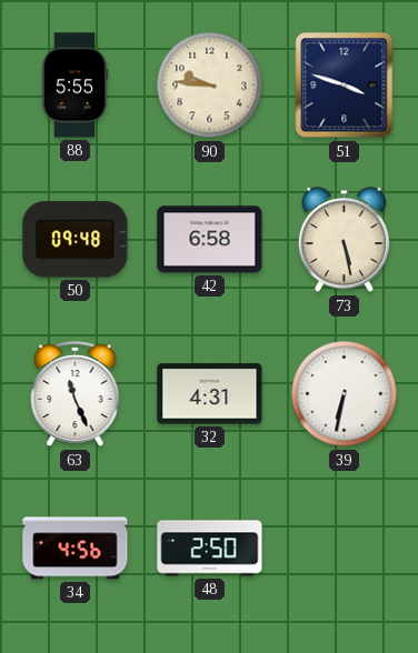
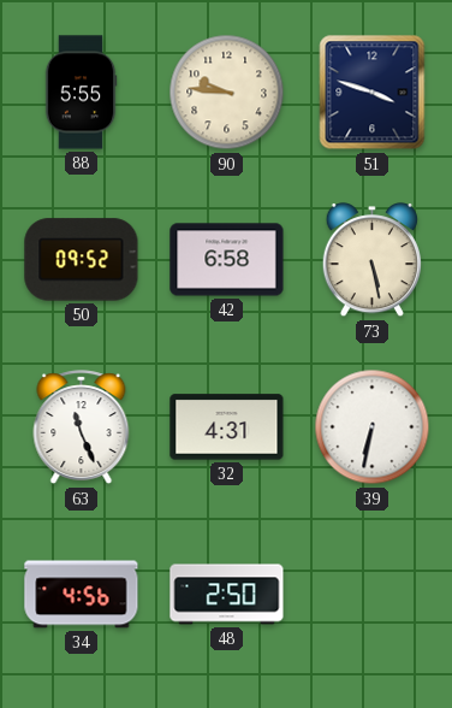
50: 09:48 -> 09:52 (82, 260)
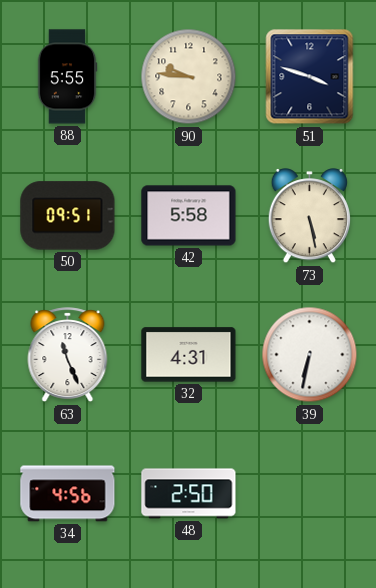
50: 09:52 -> 09:51 (68, 216)
42: 6:58 -> 5:58 (189, 216)
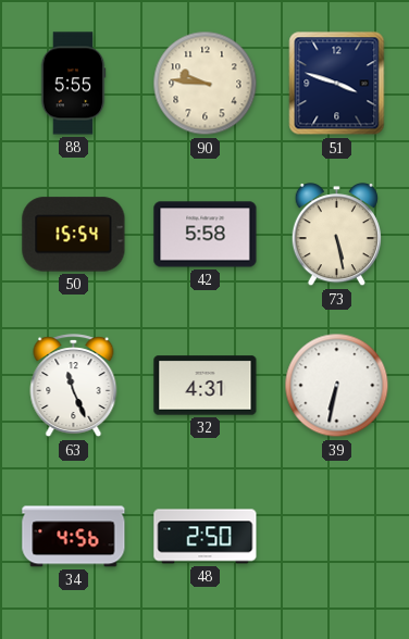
50: 09:51 -> 15:54 (74, 235)
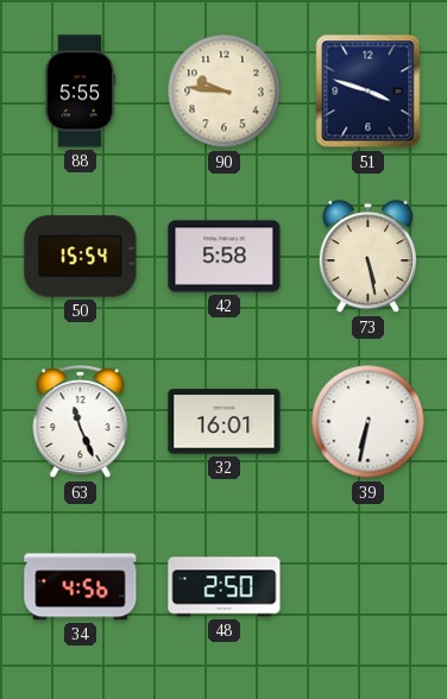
32: 4:31 -> 16:01 (225, 422)
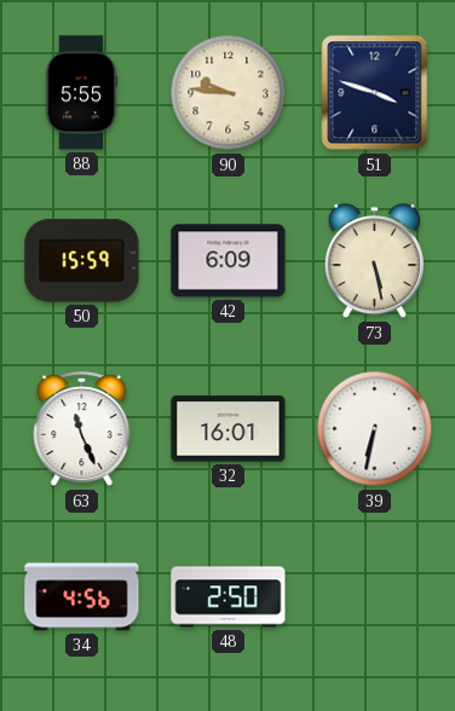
50: 15:54 -> 15:59 (82, 261)
42: 5:58 -> 6:09 (229, 261)
